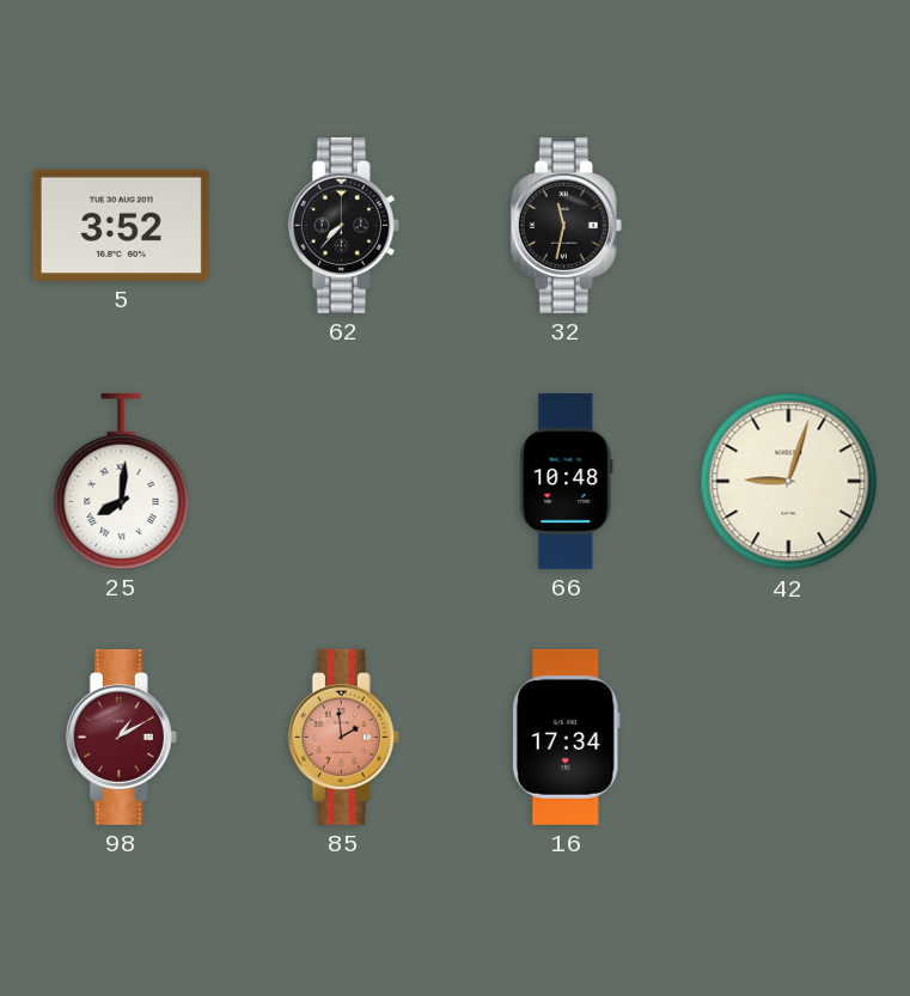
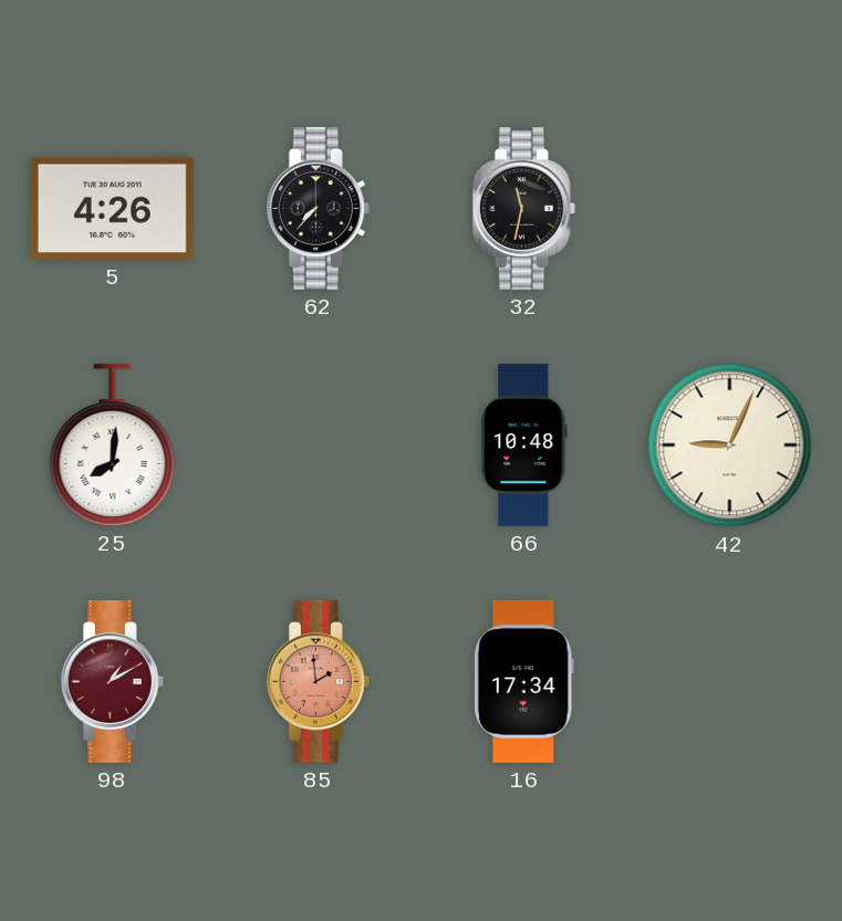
5: 3:52 -> 4:26 (112, 208)
42: 9:03 -> 9:04 (730, 446)
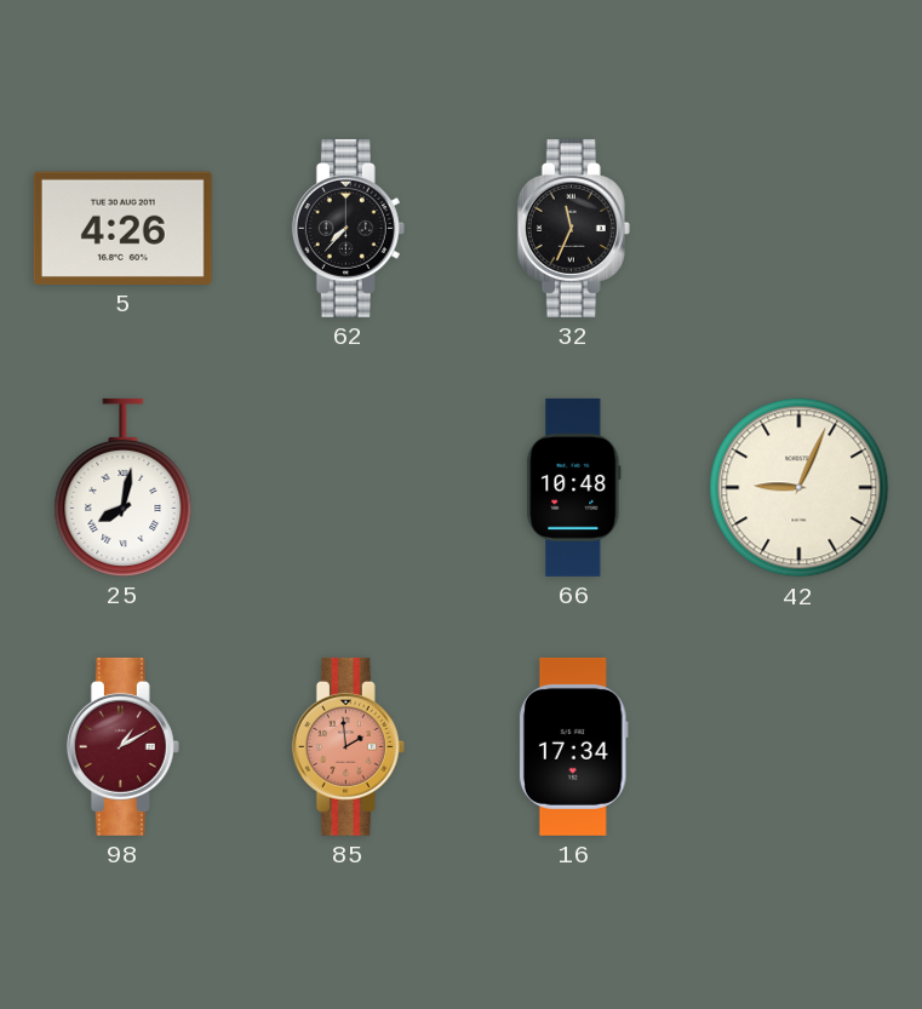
32: 11:32 -> 11:34 (573, 228)
25: 8:01 -> 8:02 (124, 487)
